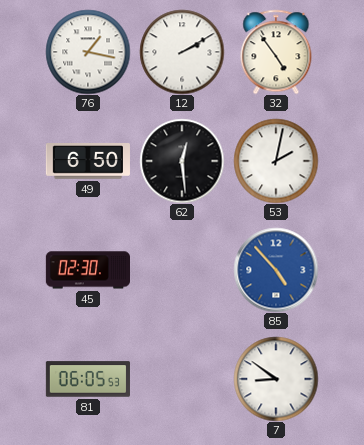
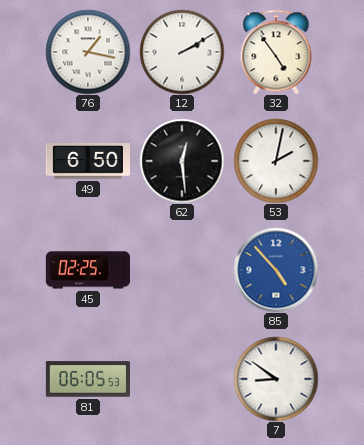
45: 02:30 -> 02:25 (87, 270)
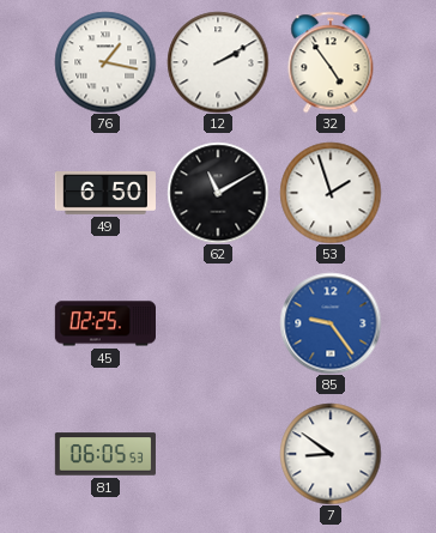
62: 12:29 -> 11:10 (218, 193)
53: 2:02 -> 1:57 (331, 193)
85: 4:53 -> 9:24 (331, 323)
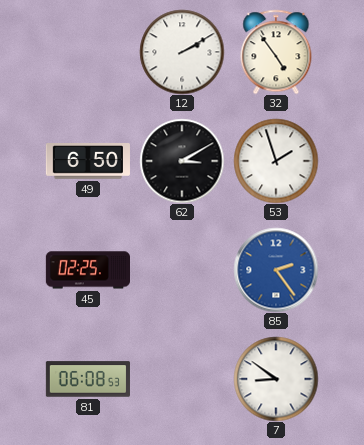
76: 1:17 -> none (105, 62)
62: 11:10 -> 3:10 (182, 161)
85: 9:24 -> 2:24 (276, 270)
81: 06:05 -> 06:08 (88, 379)
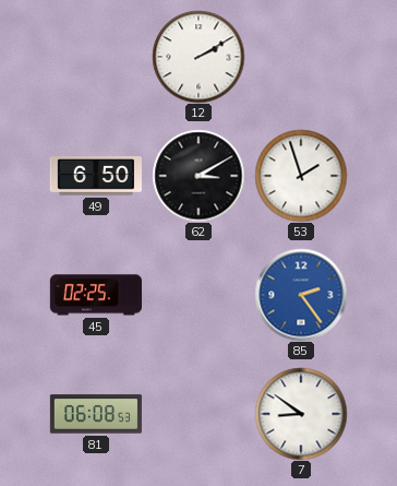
32: 4:54 -> none (276, 52)
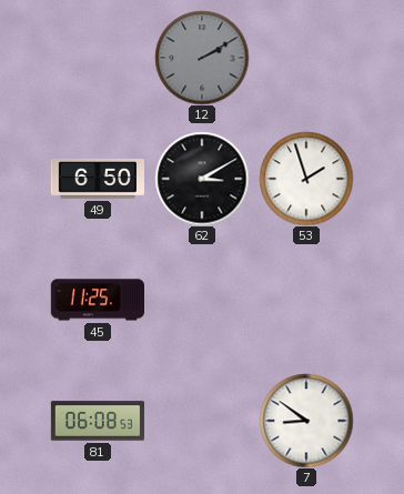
12 dial: white -> grey (202, 58)
45: 02:25 -> 11:25 (97, 300)
85: 2:24 -> none (301, 295)
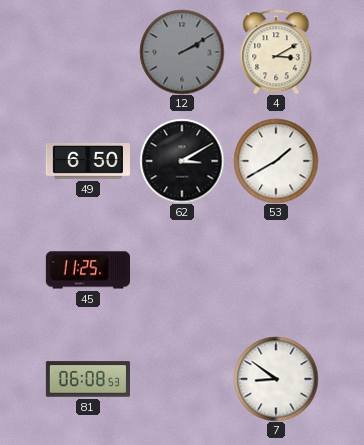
4: none -> 3:10 (276, 52)
53: 1:57 -> 1:40 (276, 161)
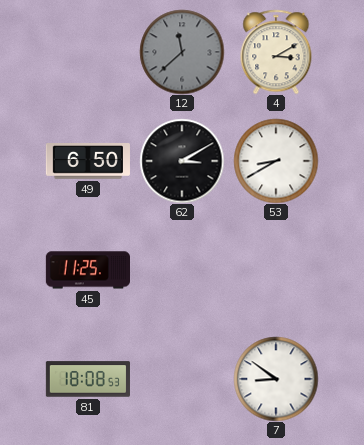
12: 2:10 -> 11:38 (182, 52)
53: 1:40 -> 8:40 (276, 161)
81: 06:08 -> 18:08 (88, 379)
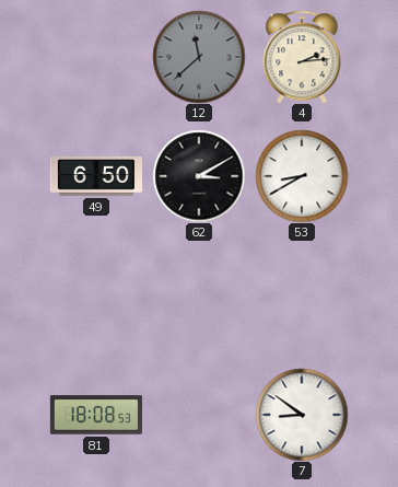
4: 3:10 -> 2:14 (302, 57)
45: 11:25 -> none (87, 270)
